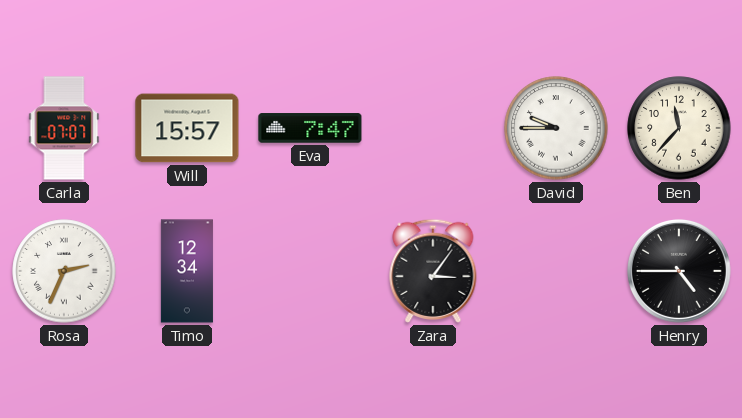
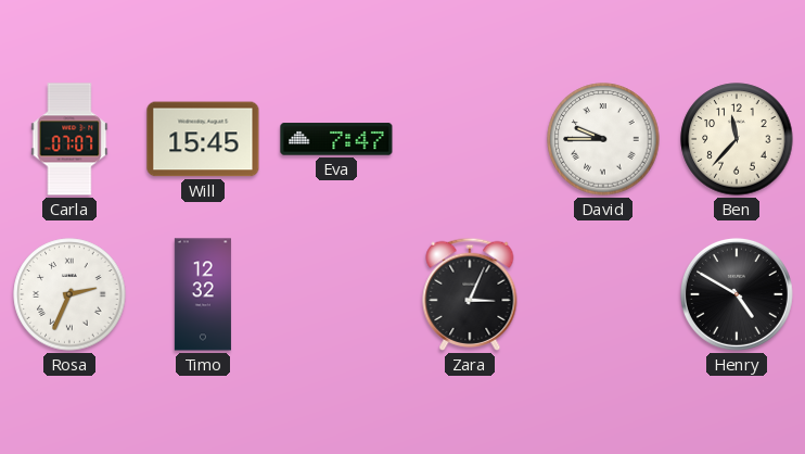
Will: 15:57 -> 15:45 (203, 139)
Timo: 12:34 -> 12:32 (203, 294)
Zara: 3:06 -> 3:04 (470, 294)
Henry: 4:45 -> 4:50 (737, 294)
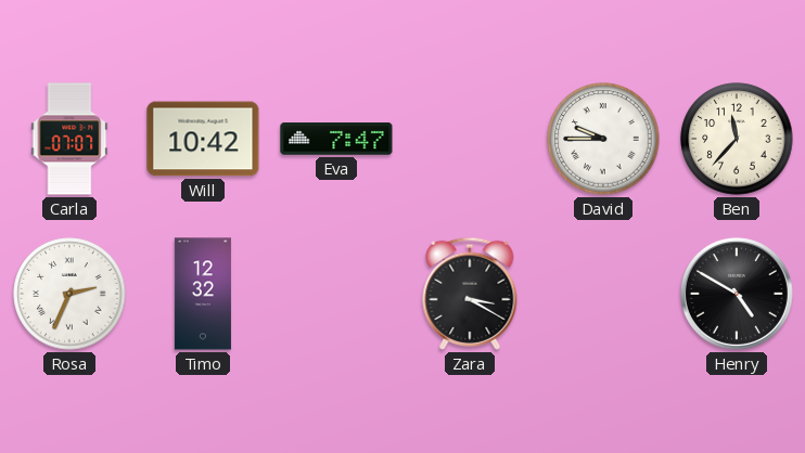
Will: 15:45 -> 10:42 (203, 139)
Zara: 3:04 -> 3:20 (470, 294)
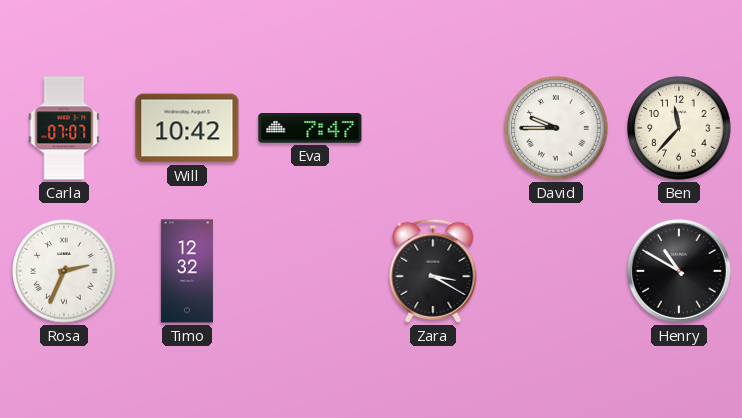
Henry: 4:50 -> 10:50 (679, 271)
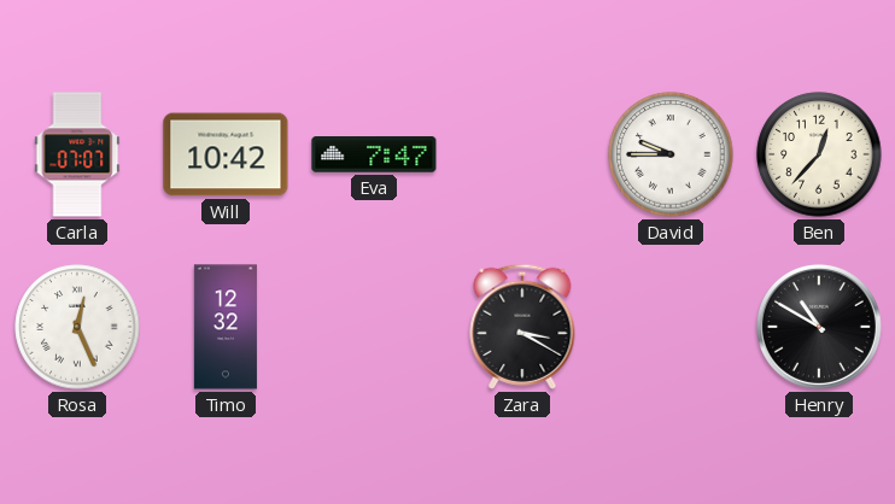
Ben: 11:37 -> 12:37 (819, 154)
Rosa: 2:34 -> 12:26 (77, 327)
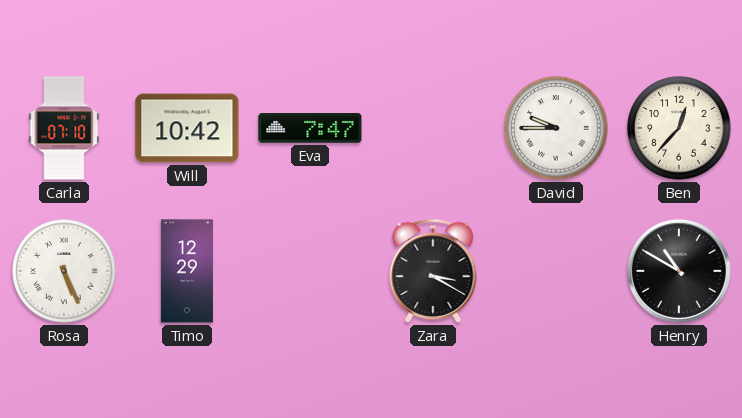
Carla: 07:07 -> 07:10 (64, 128)
Rosa: 12:26 -> 5:26 (64, 271)
Timo: 12:32 -> 12:29 (187, 271)
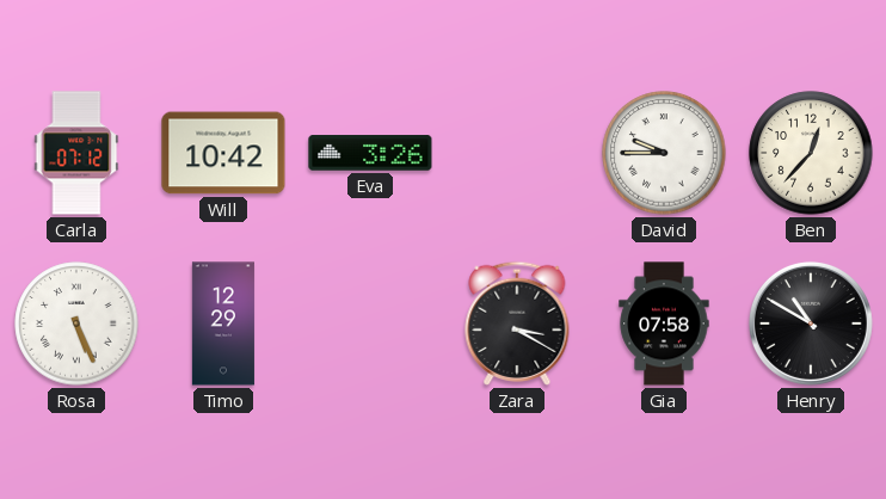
Carla: 07:10 -> 07:12 (76, 153)
Eva: 7:47 -> 3:26 (370, 153)
Gia: none -> 07:58 (664, 324)
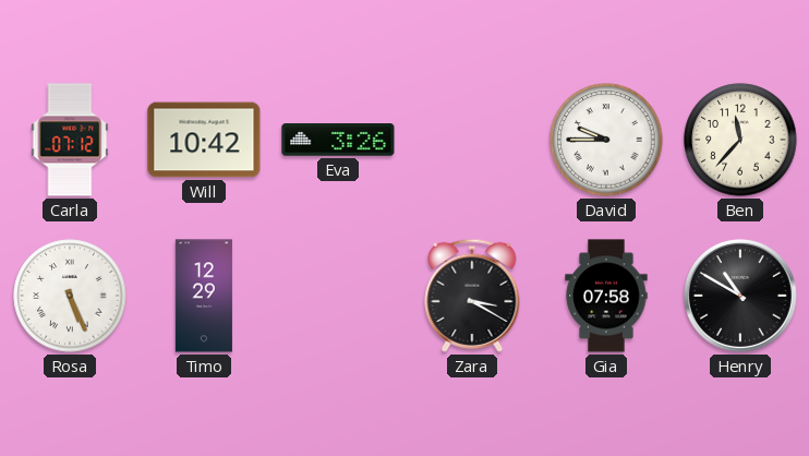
Ben: 12:37 -> 11:37 (740, 140)
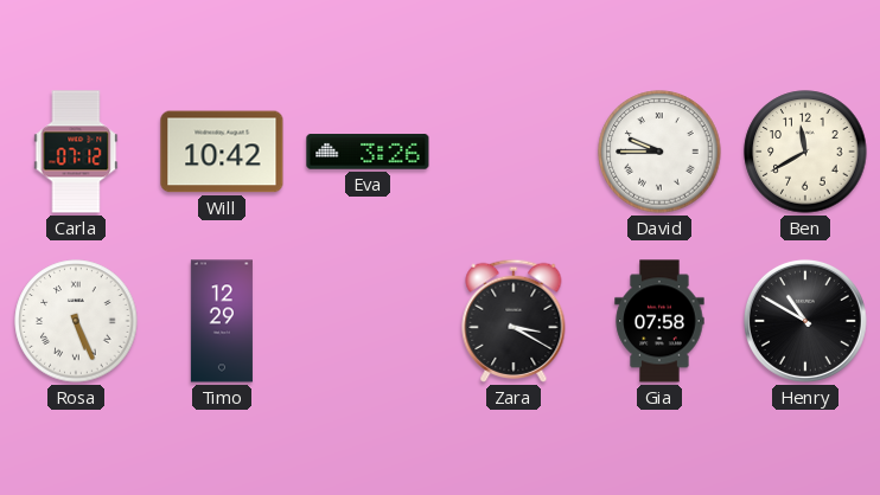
Ben: 11:37 -> 11:40 (805, 152)
